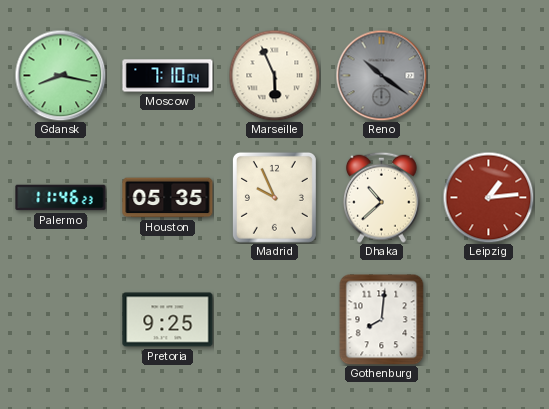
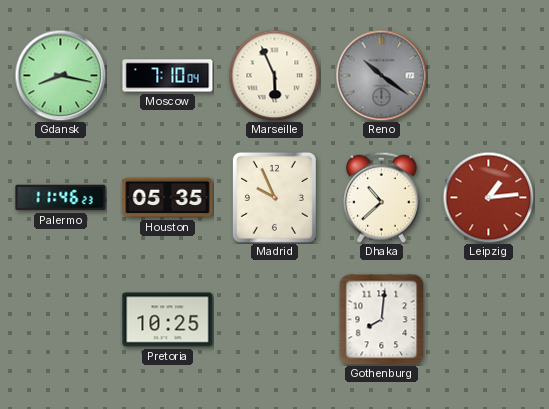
Pretoria: 9:25 -> 10:25 (168, 320)
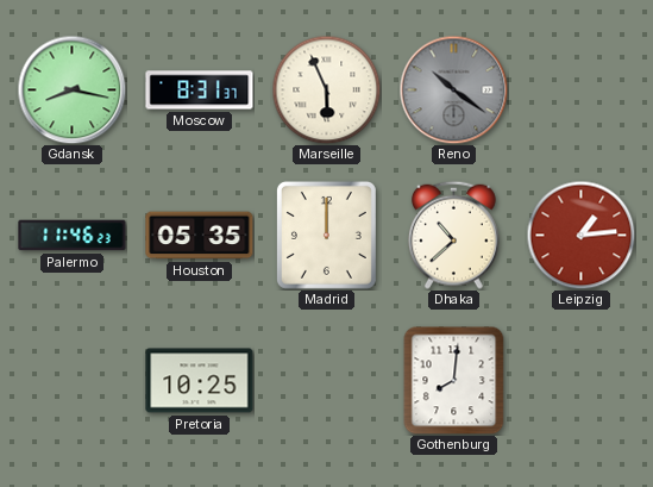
Moscow: 7:10 -> 8:31 (200, 90)
Madrid: 9:56 -> 12:00 (326, 235)
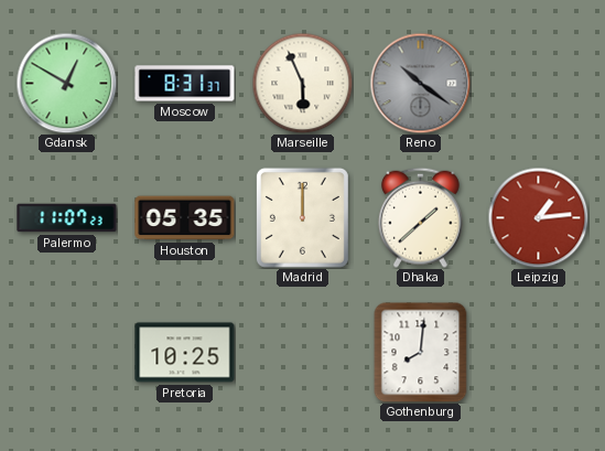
Gdansk: 8:17 -> 12:50 (66, 83)
Palermo: 11:46 -> 11:07 (67, 218)
Dhaka: 10:38 -> 1:38 (420, 217)
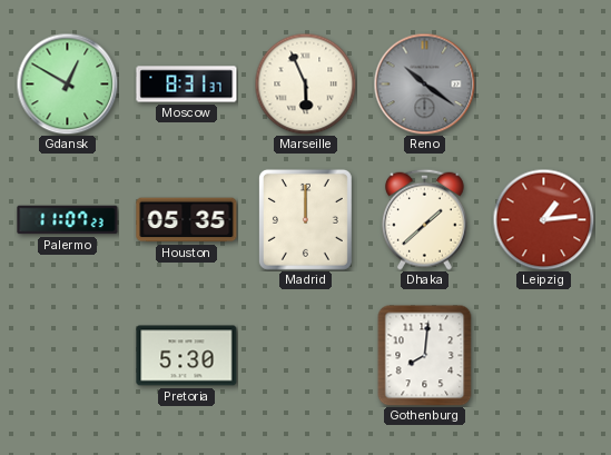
Pretoria: 10:25 -> 5:30 (187, 356)
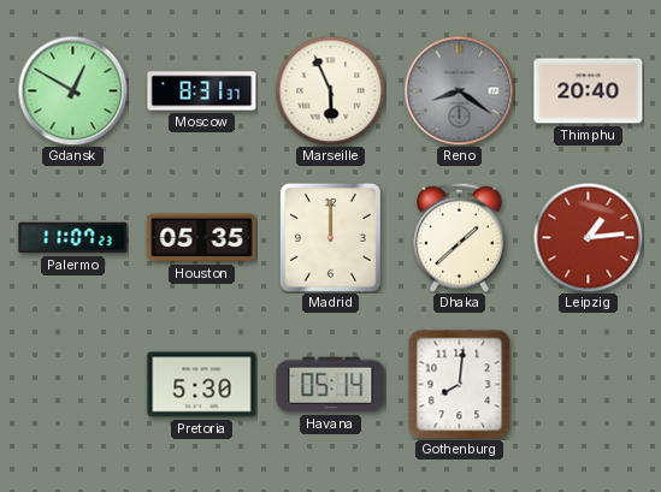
Reno: 10:21 -> 8:21 (459, 90)
Thimphu: none -> 20:40 (589, 91)
Havana: none -> 05:14 (331, 385)
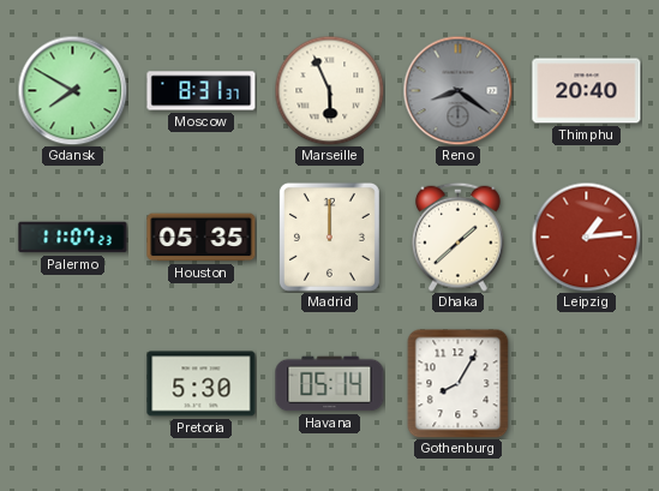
Gdansk: 12:50 -> 7:50 (72, 90)
Gothenburg: 8:01 -> 8:05 (459, 383)
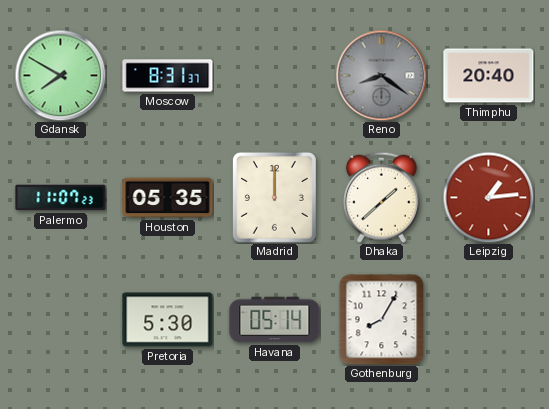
Marseille: 5:56 -> none (329, 90)
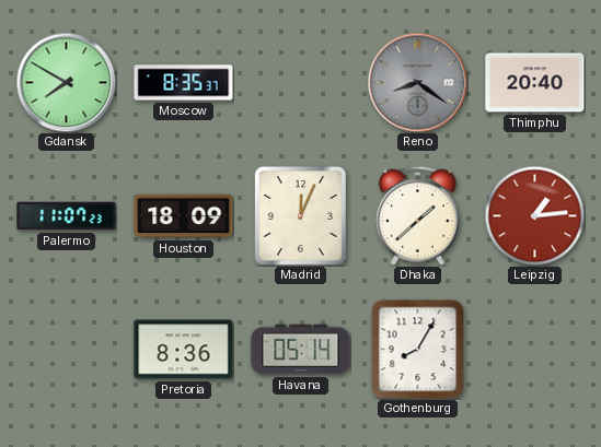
Moscow: 8:31 -> 8:35 (184, 83)
Houston: 05:35 -> 18:09 (184, 216)
Madrid: 12:00 -> 12:04 (300, 215)
Pretoria: 5:30 -> 8:36 (184, 350)
